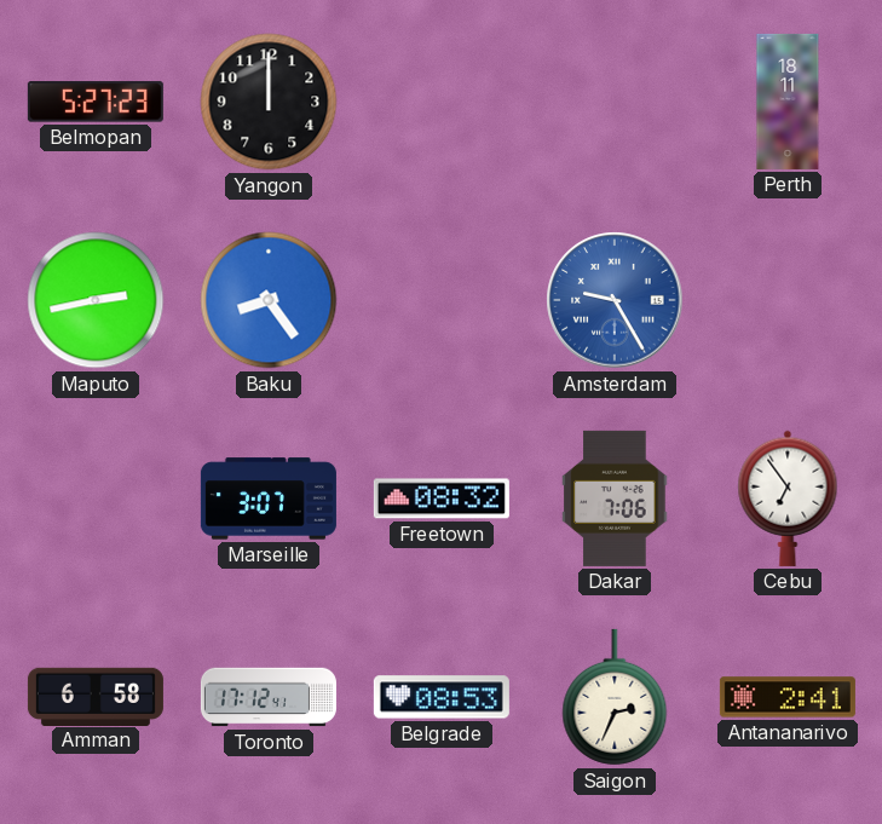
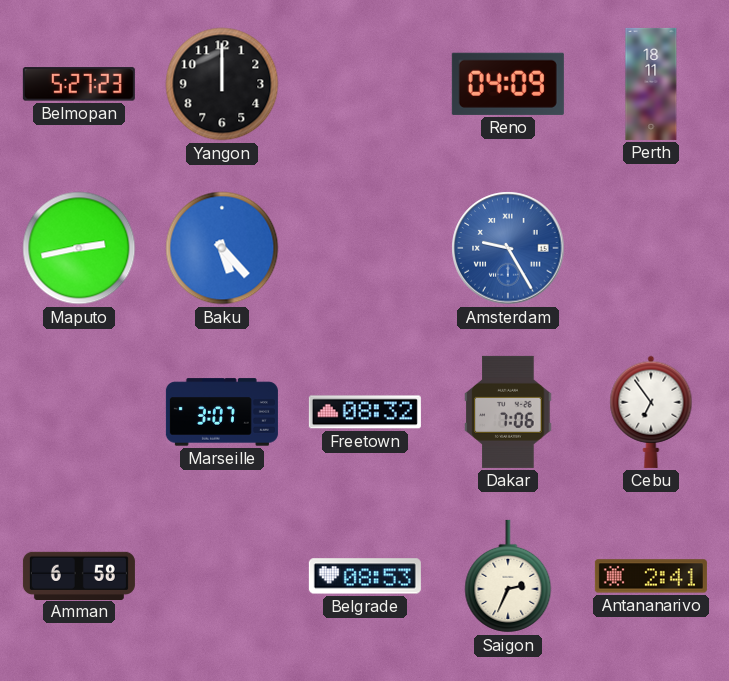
Reno: none -> 04:09 (508, 84)
Baku: 8:24 -> 5:23 (222, 248)
Toronto: 17:12 -> none (269, 697)
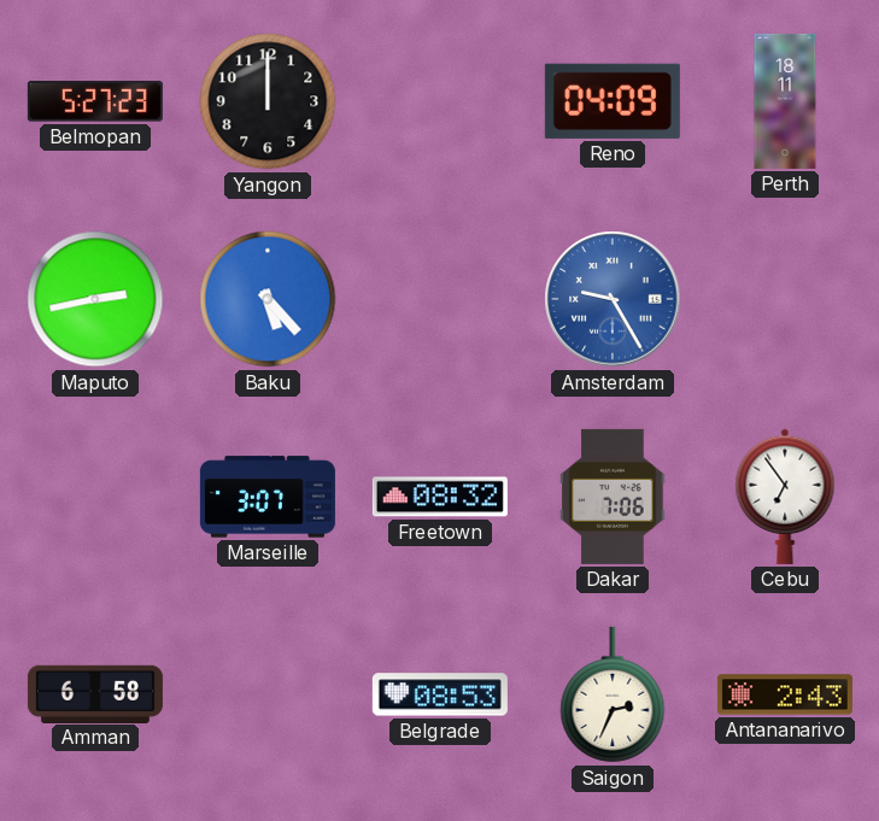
Antananarivo: 2:41 -> 2:43 (785, 694)
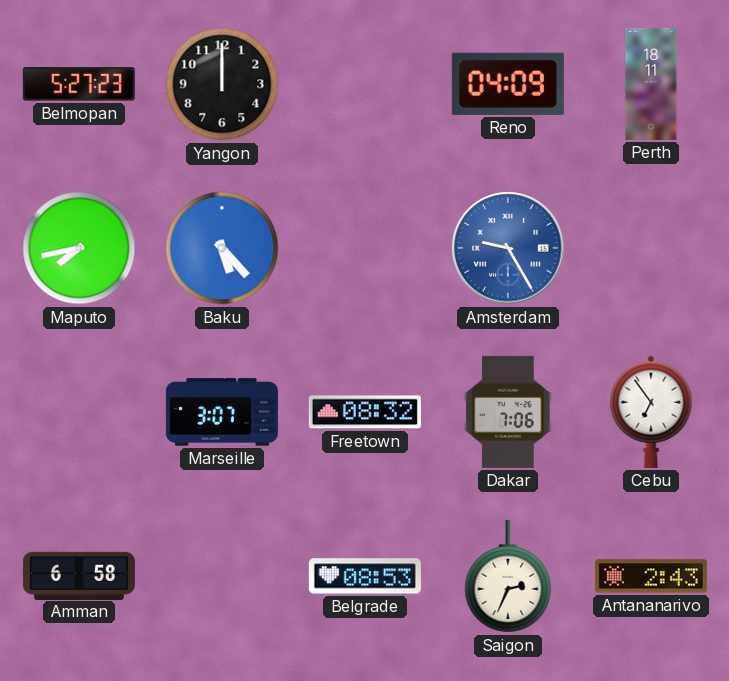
Maputo: 2:43 -> 7:43 (79, 248)
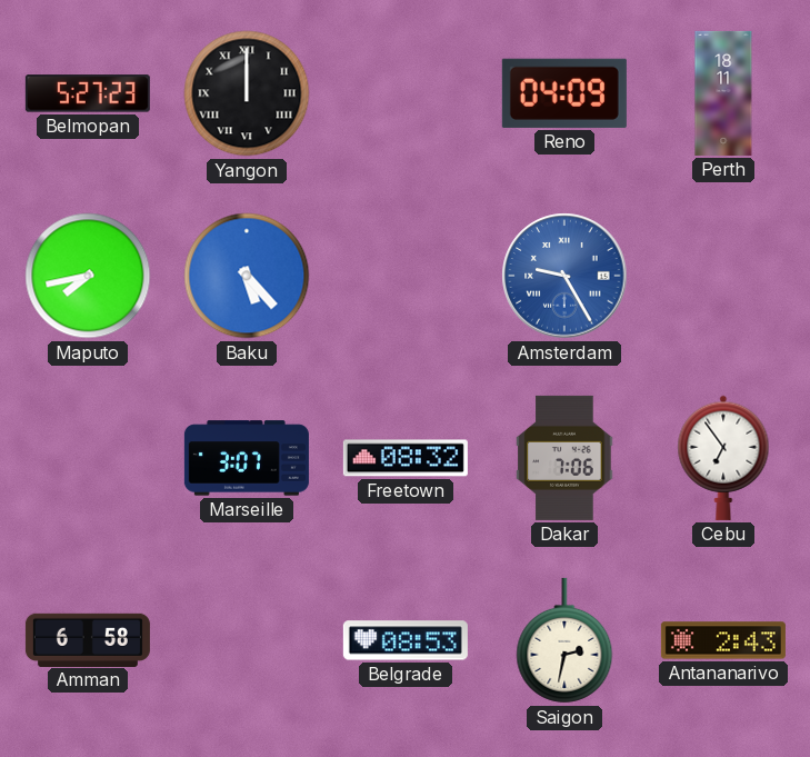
Yangon numerals: Arabic -> Roman (247, 93)
Saigon: 2:34 -> 2:32 (564, 640)
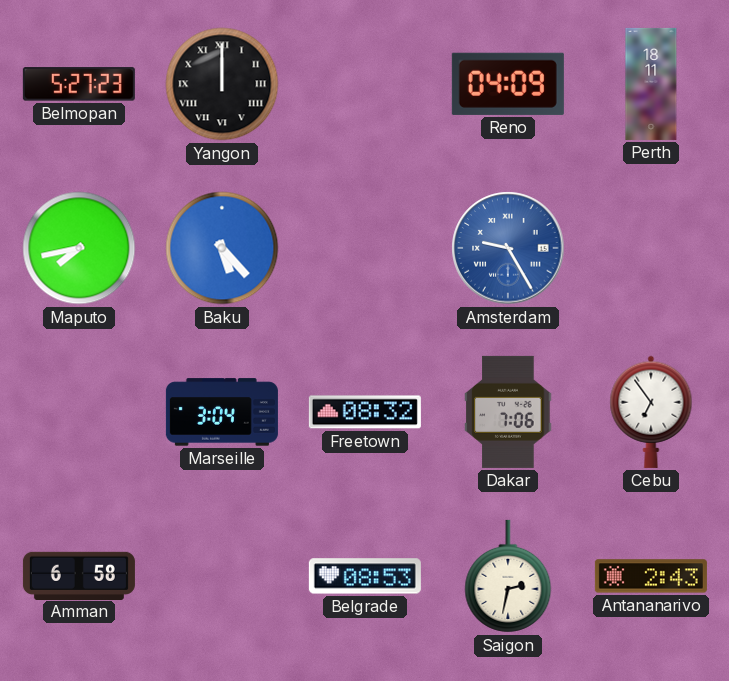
Marseille: 3:07 -> 3:04 (222, 412)
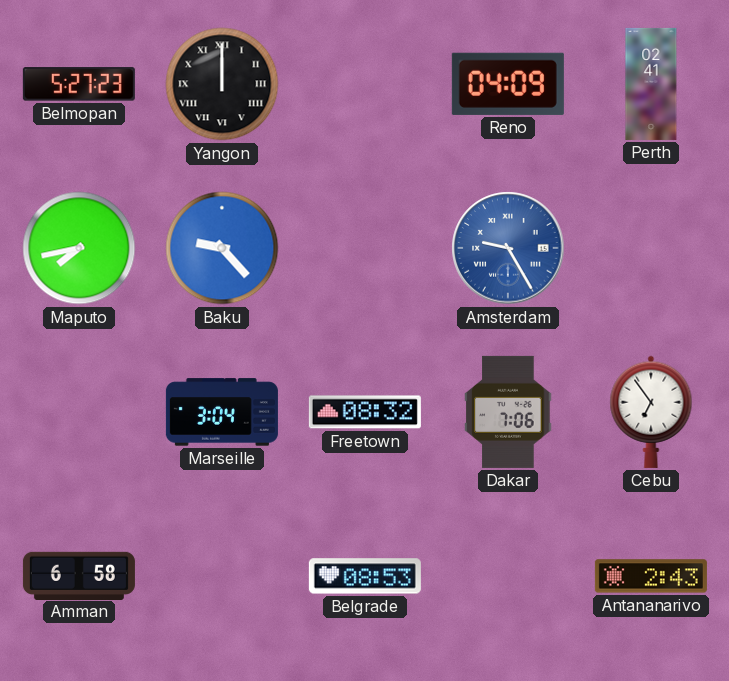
Perth: 18:11 -> 02:41 (651, 84)
Baku: 5:23 -> 9:23 (222, 248)
Saigon: 2:32 -> none (508, 576)
